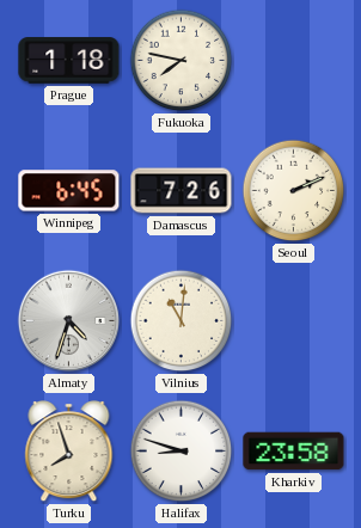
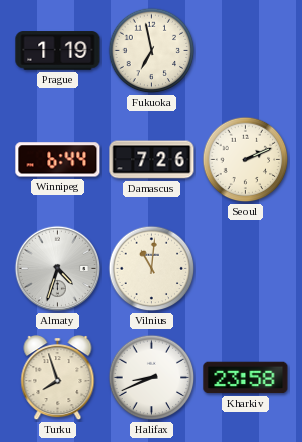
Prague: 1:18 -> 1:19 (58, 51)
Fukuoka: 7:47 -> 6:58 (152, 51)
Winnipeg: 6:45 -> 6:44 (58, 160)
Halifax: 8:48 -> 8:41 (152, 378)
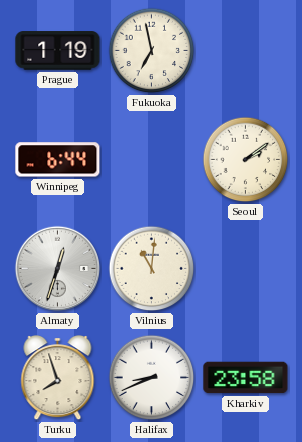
Damascus: 7:26 -> none (152, 160)
Seoul: 2:11 -> 2:09 (246, 160)
Almaty: 4:33 -> 12:33 (58, 269)
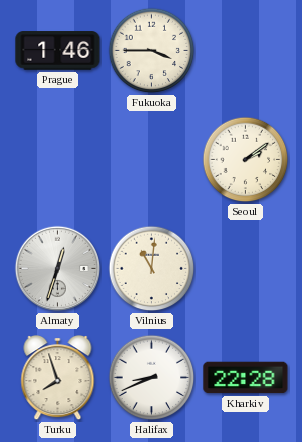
Prague: 1:19 -> 1:46 (58, 51)
Fukuoka: 6:58 -> 3:45 (152, 51)
Winnipeg: 6:44 -> none (58, 160)
Kharkiv: 23:58 -> 22:28 (246, 378)
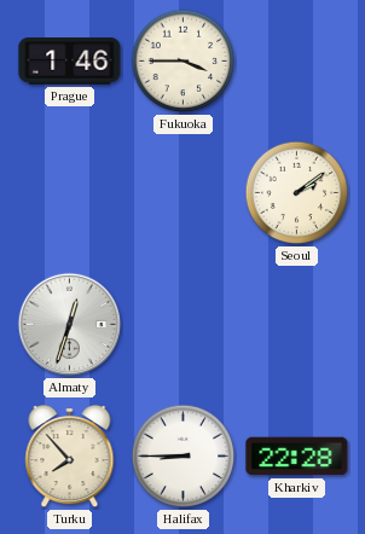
Vilnius: 11:01 -> none (152, 269)
Turku: 7:57 -> 7:53 (70, 458)
Halifax: 8:41 -> 8:45 (184, 457)
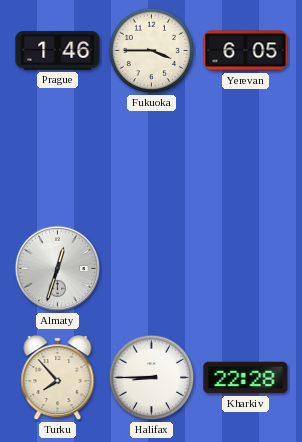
Yerevan: none -> 6:05 (246, 51)
Seoul: 2:09 -> none (297, 193)
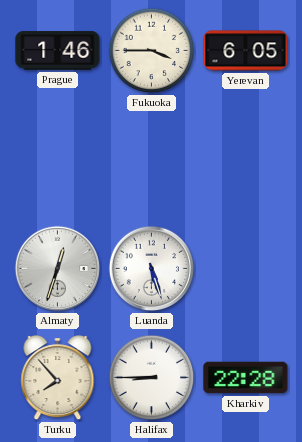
Luanda: none -> 5:27 (152, 269)
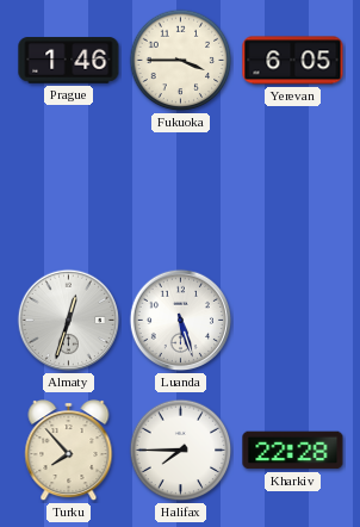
Halifax: 8:45 -> 7:45 (181, 451)
